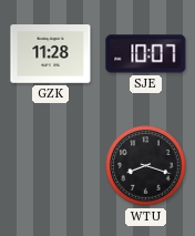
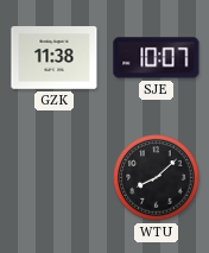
GZK: 11:28 -> 11:38 (55, 58)
WTU: 8:18 -> 8:08 (157, 178)
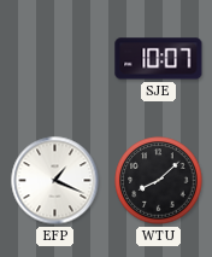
GZK: 11:38 -> none (55, 58)
EFP: none -> 1:19 (55, 181)
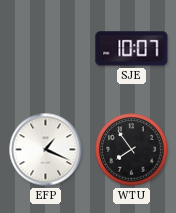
WTU: 8:08 -> 7:54 (132, 150)
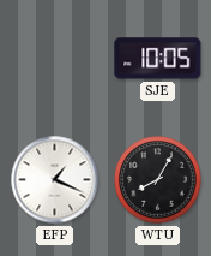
SJE: 10:07 -> 10:05 (158, 59)
WTU: 7:54 -> 8:05 (158, 180)
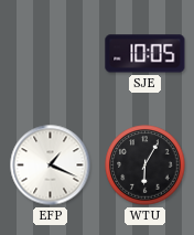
WTU: 8:05 -> 6:05 (145, 165)
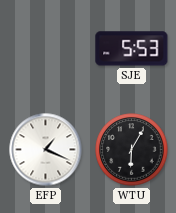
SJE: 10:05 -> 5:53 (132, 49)
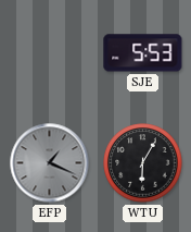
EFP dial: white -> grey (50, 163)
